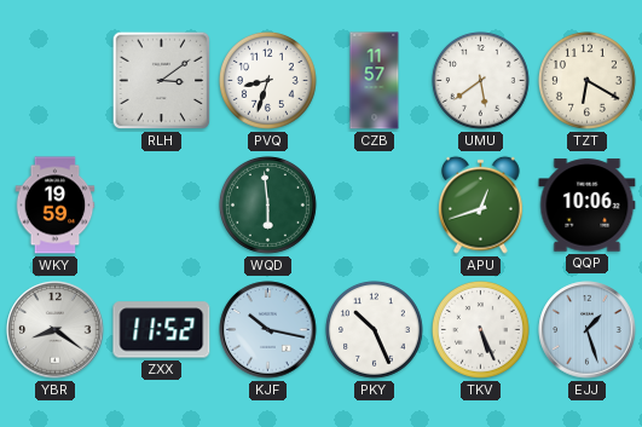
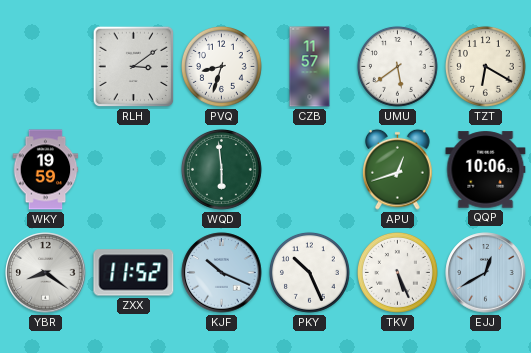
KJF: 10:17 -> 10:19 (222, 273)
EJJ: 1:27 -> 12:40 (486, 273)
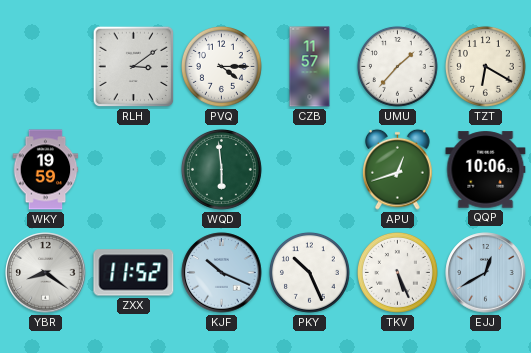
PVQ: 8:33 -> 4:15 (221, 66)
UMU: 5:39 -> 1:37 (397, 66)
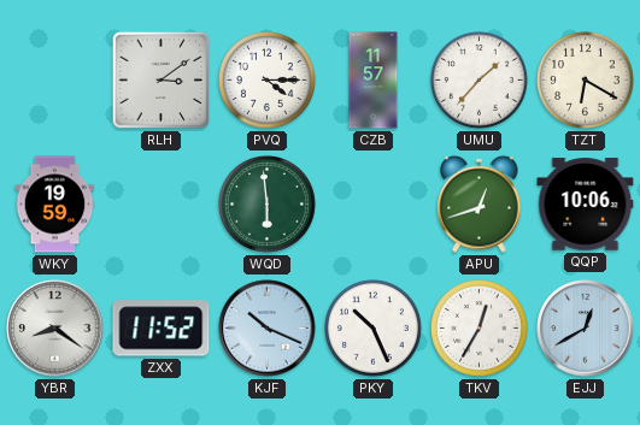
TKV: 5:26 -> 12:35 (478, 327)
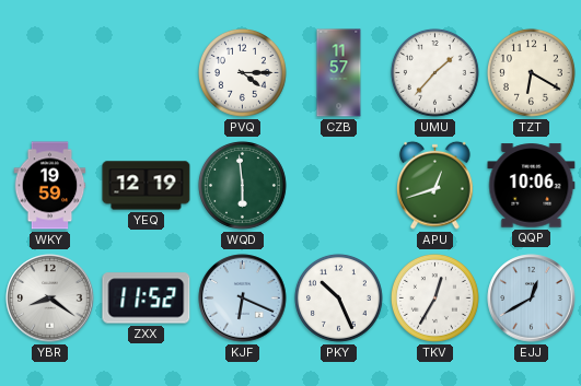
RLH: 3:09 -> none (162, 81)
YEQ: none -> 12:19 (147, 186)
KJF: 10:19 -> 6:19 (243, 299)
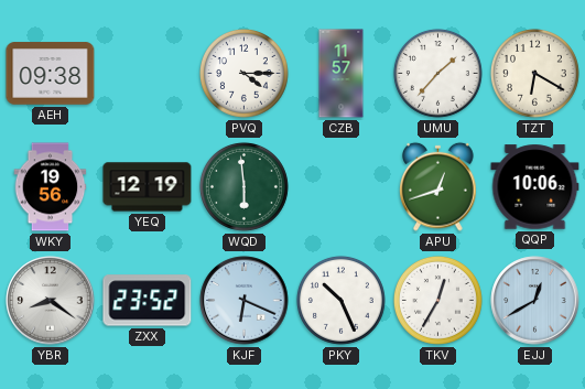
AEH: none -> 09:38 (51, 74)
WKY: 19:59 -> 19:56 (51, 187)
ZXX: 11:52 -> 23:52 (148, 301)
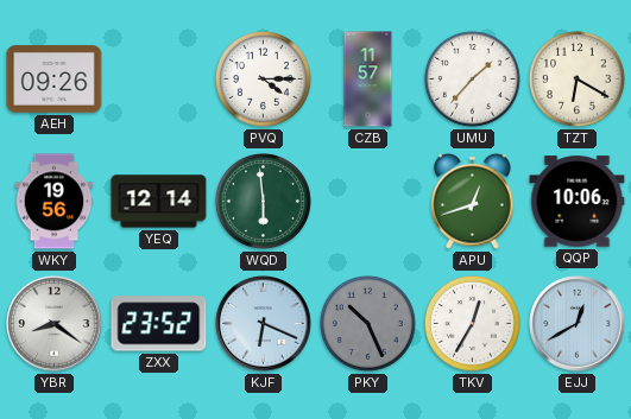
AEH: 09:38 -> 09:26 (55, 80)
YEQ: 12:19 -> 12:14 (159, 202)
PKY dial: white -> grey (367, 323)
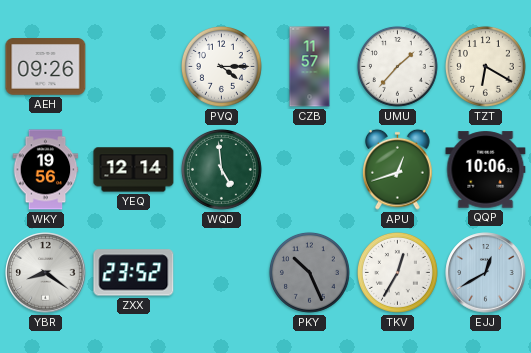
WQD: 5:59 -> 4:59 (221, 169)
KJF: 6:19 -> none (264, 324)
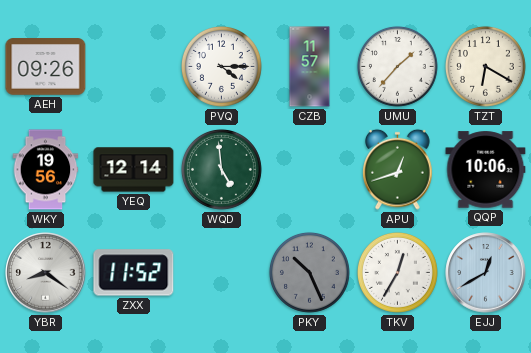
ZXX: 23:52 -> 11:52 (134, 273)
